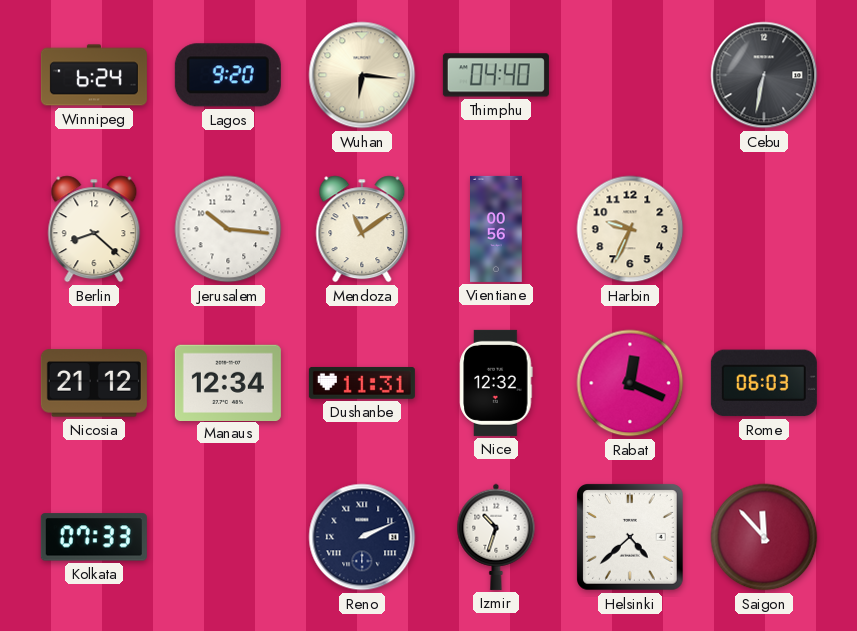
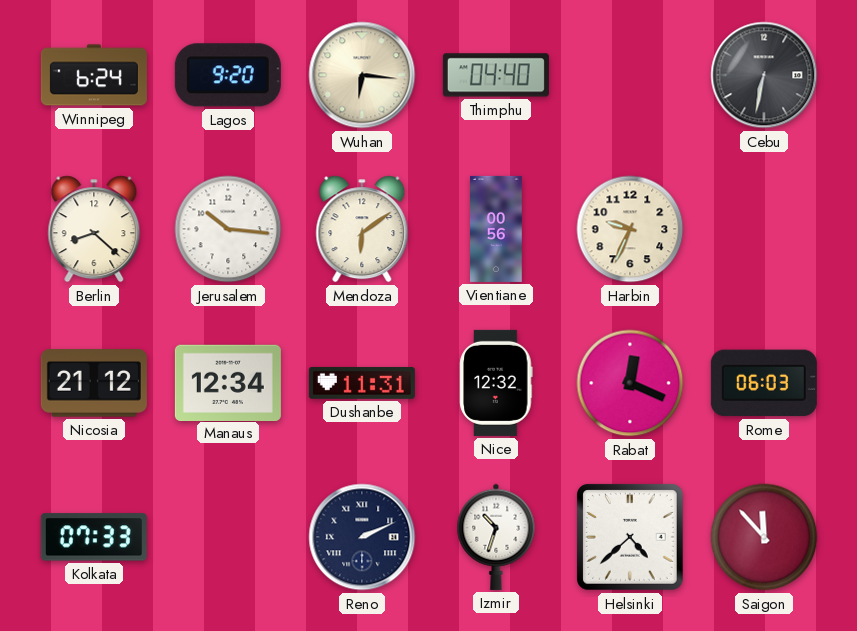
Mendoza: 11:09 -> 6:09 (362, 229)
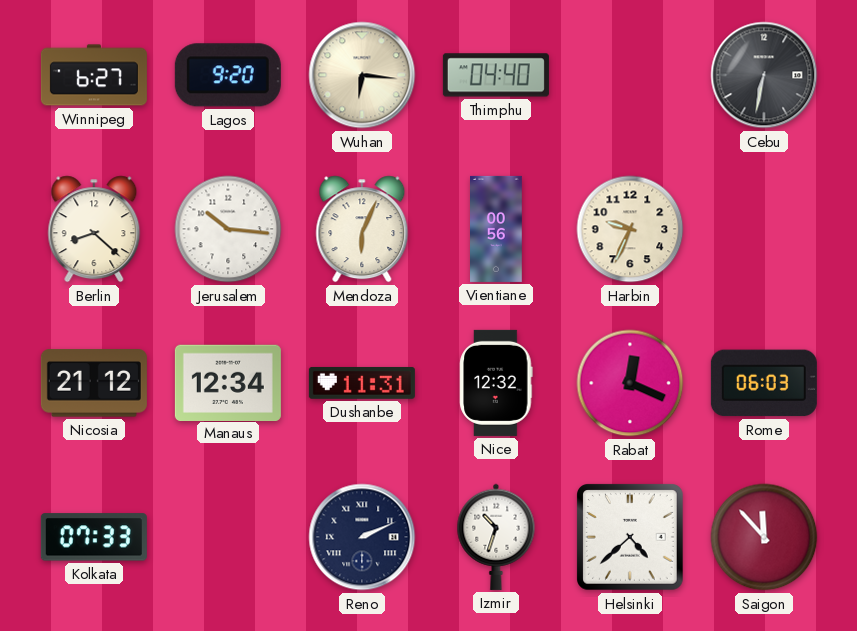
Winnipeg: 6:24 -> 6:27 (94, 75)
Mendoza: 6:09 -> 6:04 (362, 229)
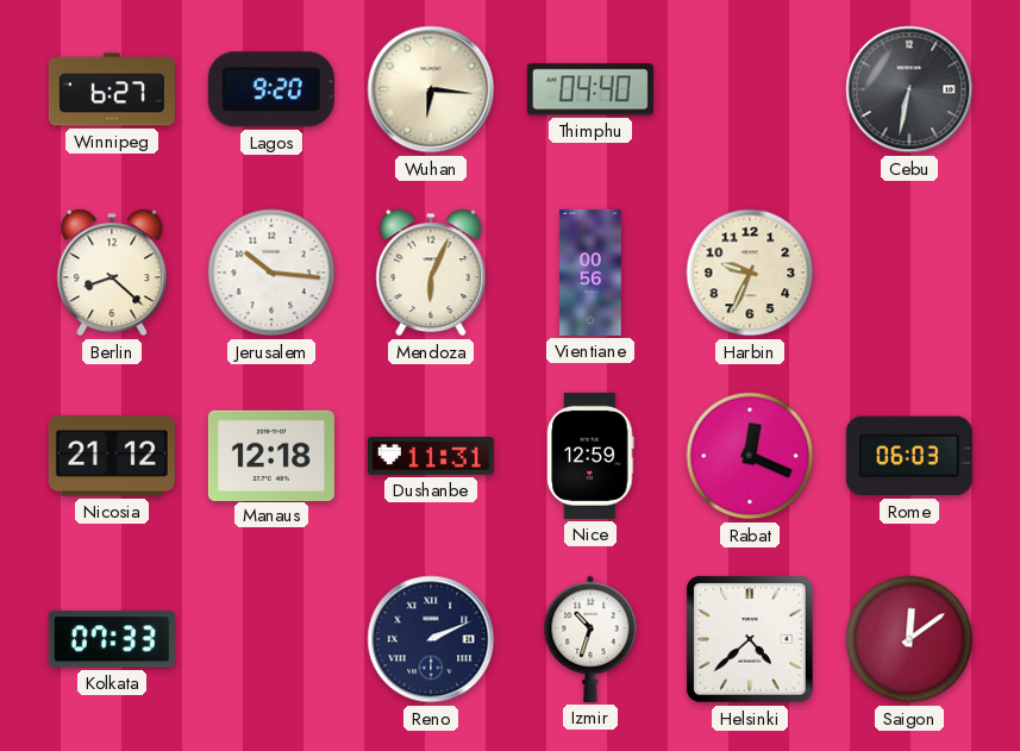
Manaus: 12:34 -> 12:18 (271, 455)
Nice: 12:32 -> 12:59 (590, 456)
Saigon: 11:53 -> 12:09 (909, 639)
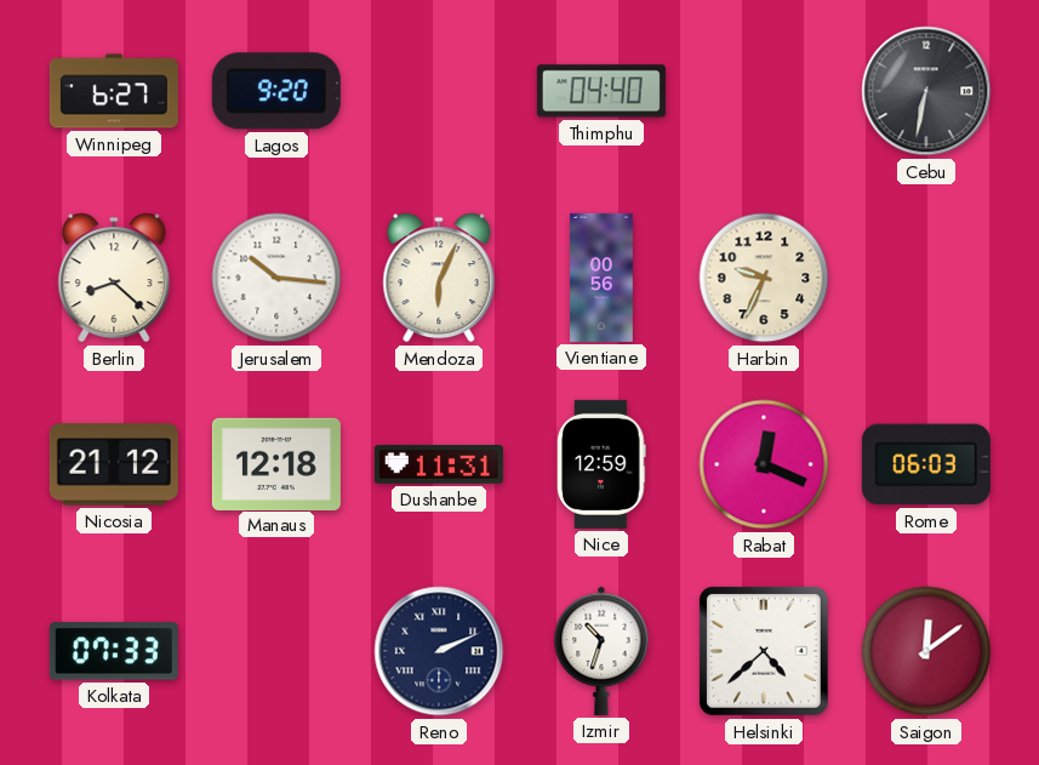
Wuhan: 6:16 -> none (431, 89)
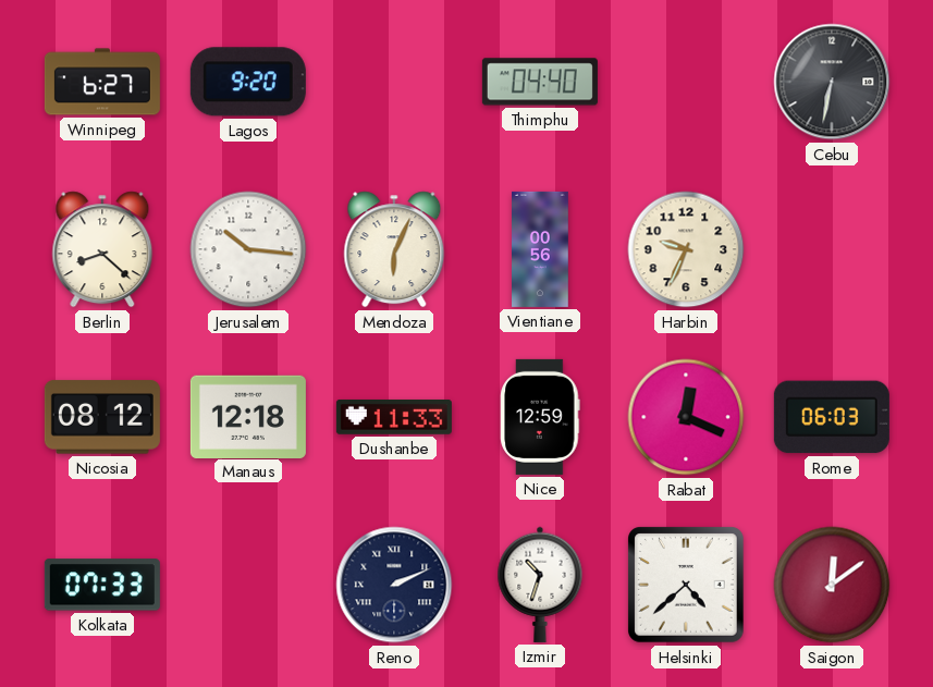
Nicosia: 21:12 -> 08:12 (102, 417)
Dushanbe: 11:31 -> 11:33 (394, 417)
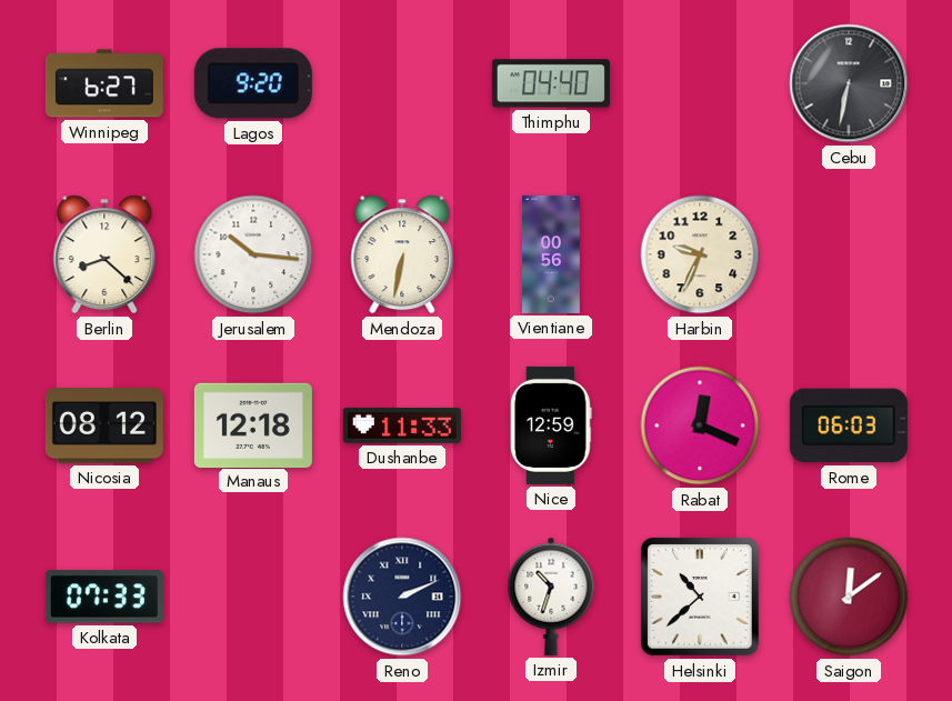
Mendoza: 6:04 -> 6:32 (402, 254)
Helsinki: 4:38 -> 10:38 (701, 598)
